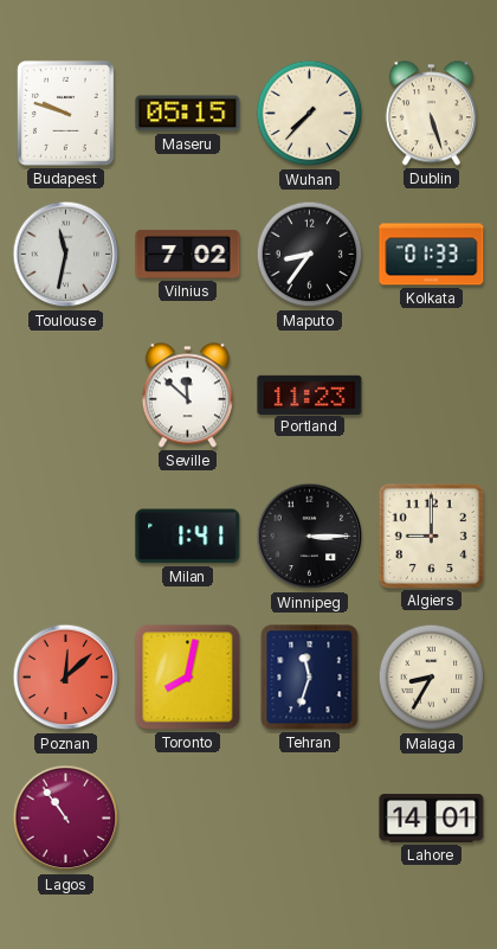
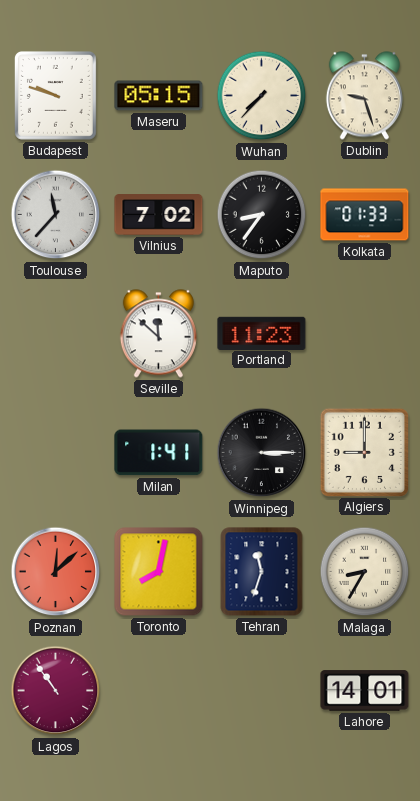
Dublin: 5:27 -> 9:27 (364, 96)
Toulouse: 11:32 -> 11:37 (56, 215)
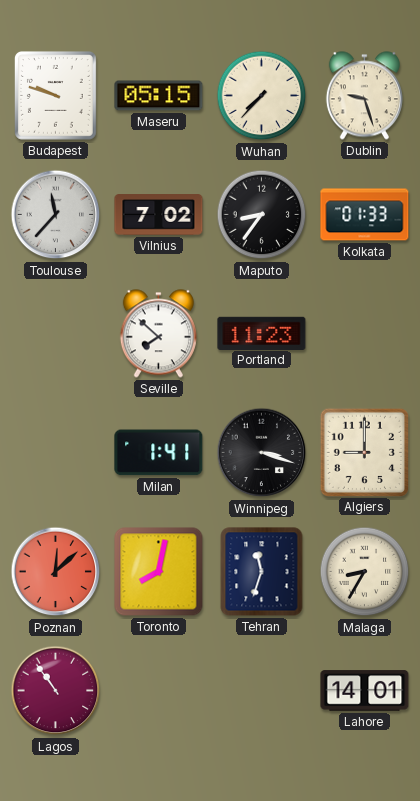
Seville: 11:52 -> 7:52 (158, 334)
Winnipeg: 3:15 -> 3:18 (262, 453)
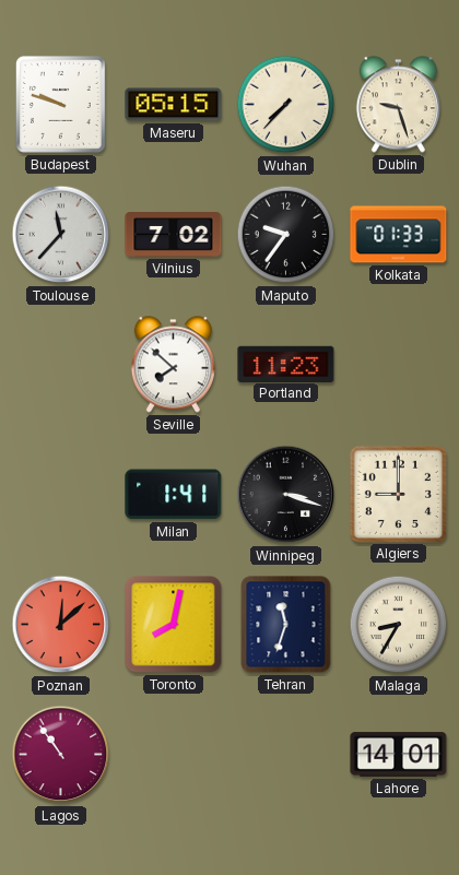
Maputo: 8:36 -> 9:36 (286, 235)
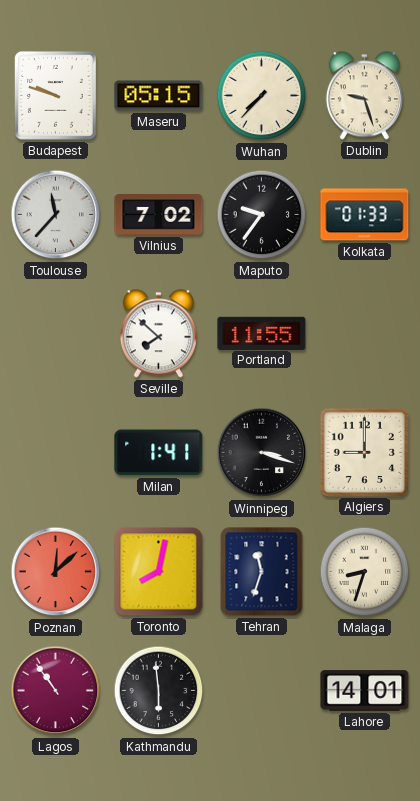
Portland: 11:23 -> 11:55 (262, 333)
Malaga: 8:35 -> 8:33 (365, 572)
Kathmandu: none -> 5:59 (159, 691)
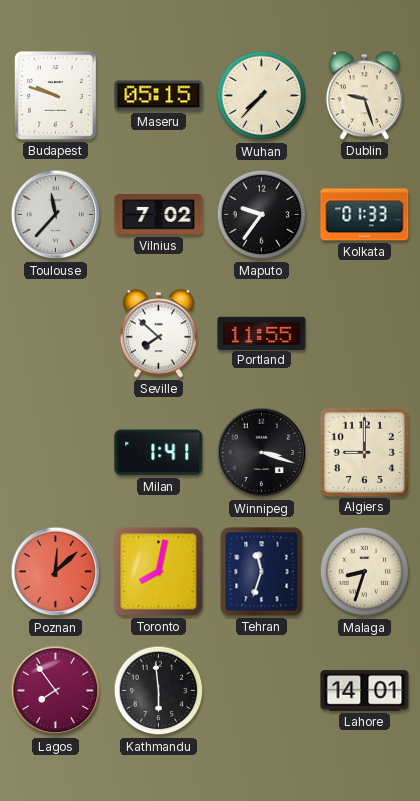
Lagos: 10:54 -> 7:54 (56, 691)
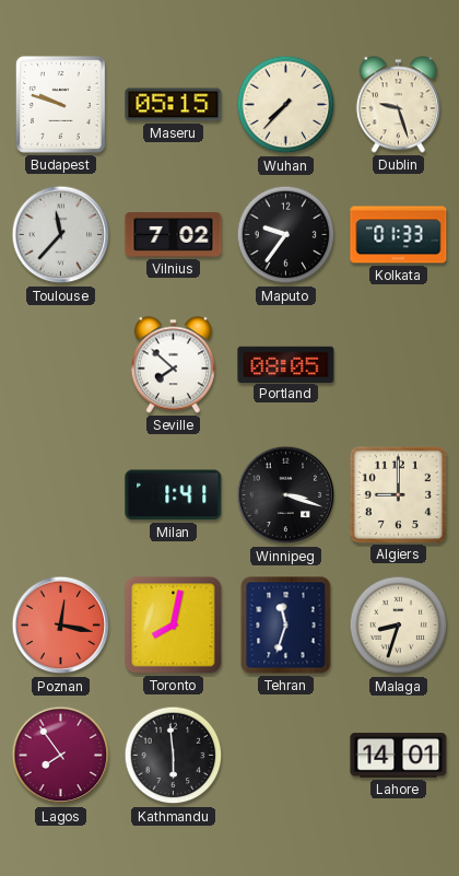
Portland: 11:55 -> 08:05 (286, 364)
Poznan: 12:08 -> 12:17 (61, 626)
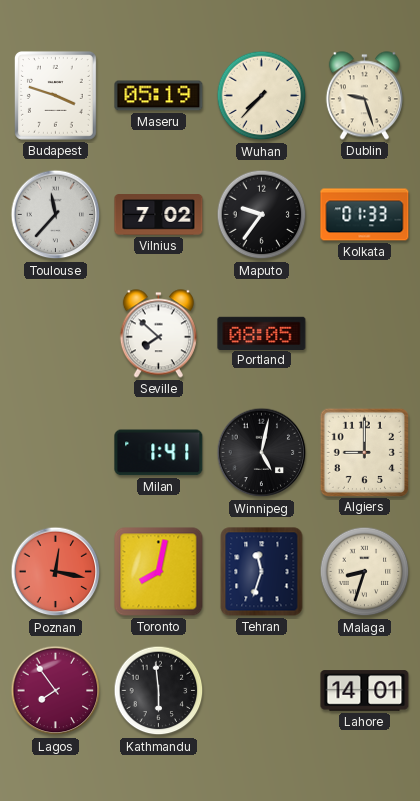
Budapest: 9:48 -> 3:48 (55, 96)
Maseru: 05:15 -> 05:19 (159, 96)
Winnipeg: 3:18 -> 5:02 (262, 453)
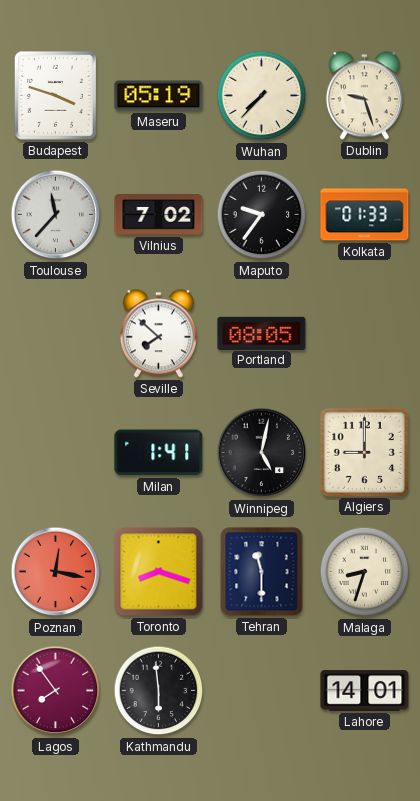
Toronto: 8:02 -> 8:18 (159, 572)
Tehran: 11:33 -> 11:30 (262, 572)
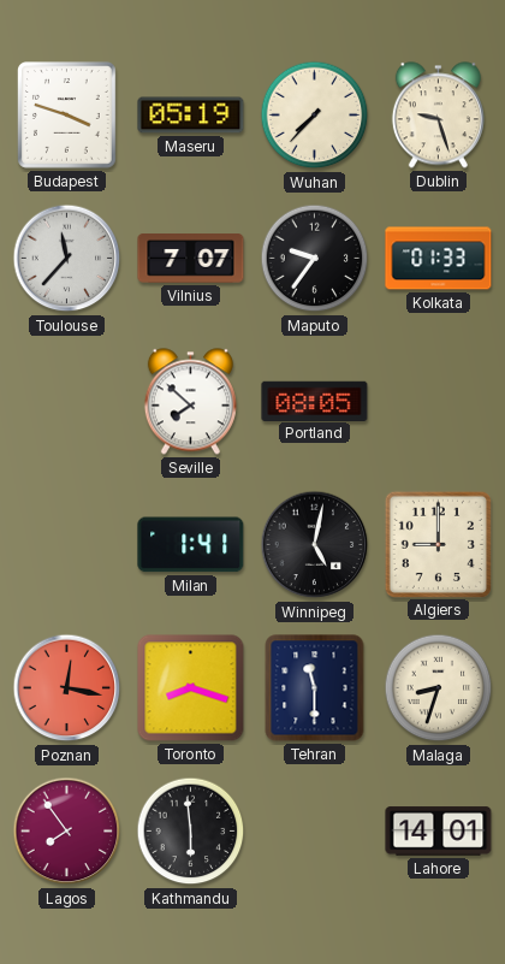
Vilnius: 7:02 -> 7:07 (191, 259)
